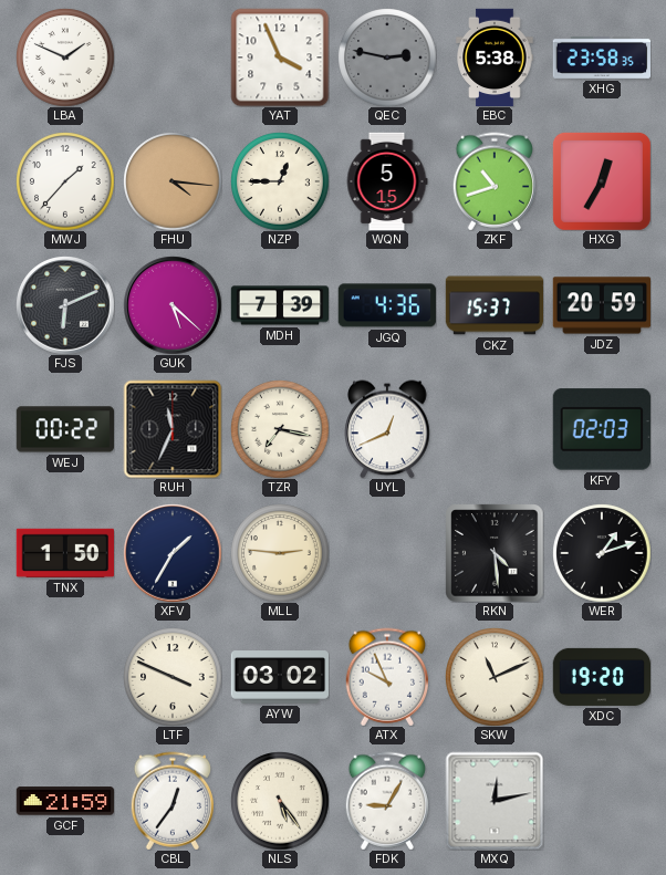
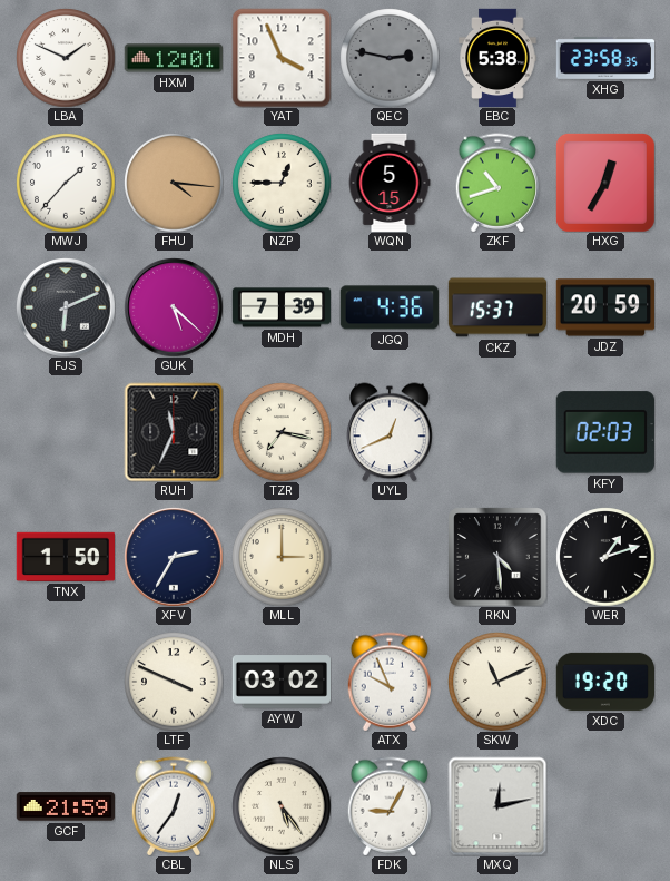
HXM: none -> 12:01 (174, 58)
WEJ: 00:22 -> none (64, 429)
XFV: 1:35 -> 2:35 (174, 557)
MLL: 2:46 -> 3:00 (282, 557)
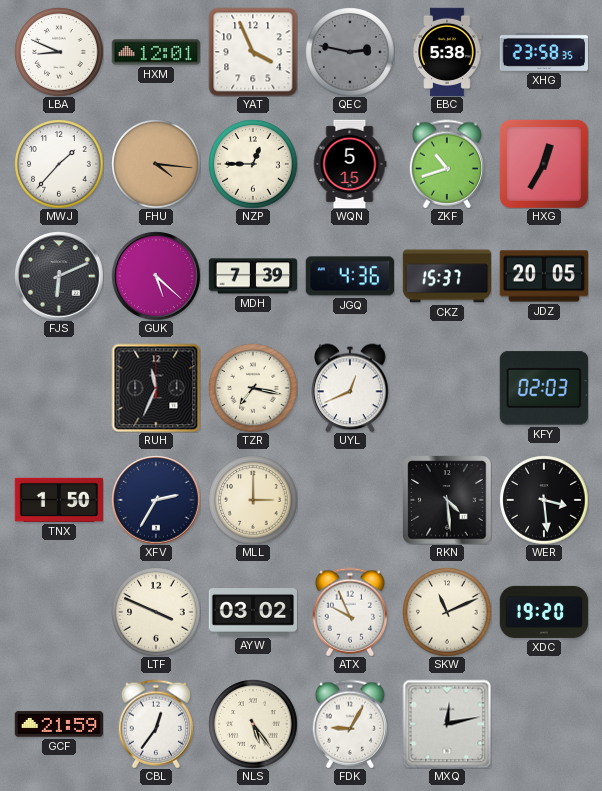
LBA: 1:49 -> 8:49 (59, 52)
JDZ: 20:59 -> 20:05 (544, 276)
WER: 1:12 -> 3:29 (544, 500)
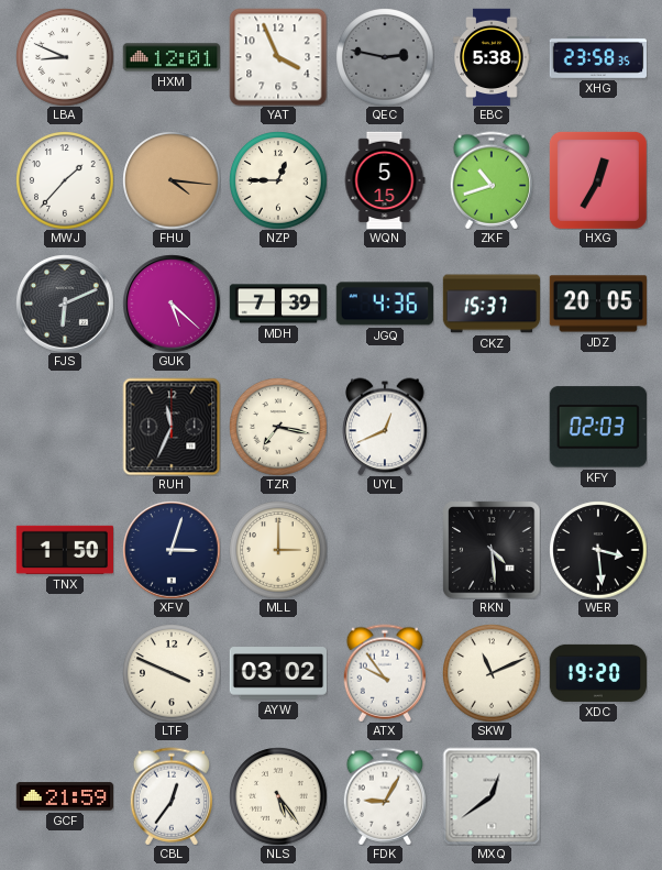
XFV: 2:35 -> 3:03 (172, 550)
ATX: 9:56 -> 9:54 (385, 673)
MXQ: 12:13 -> 12:39 (492, 796)
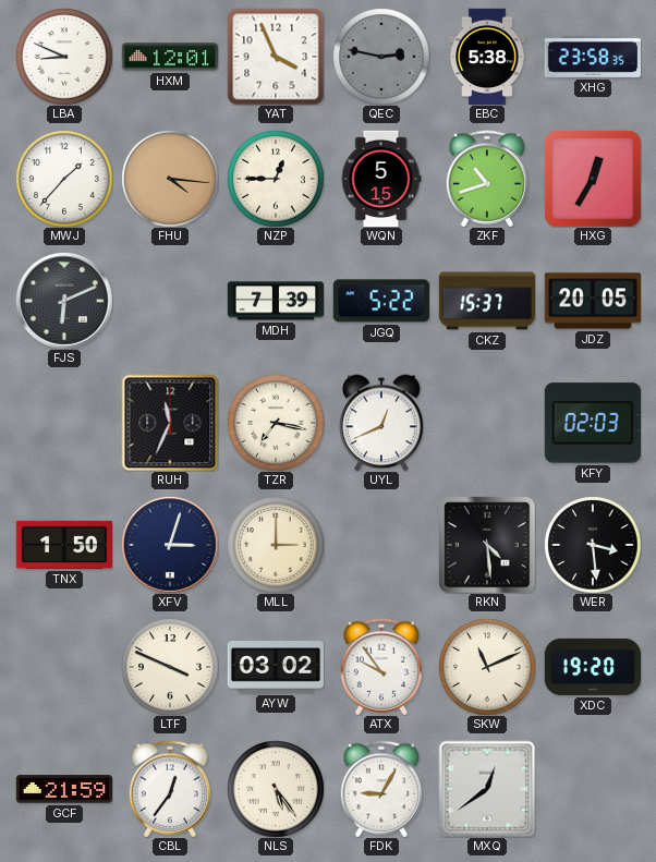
GUK: 5:22 -> none (172, 304)
JGQ: 4:36 -> 5:22 (381, 301)
